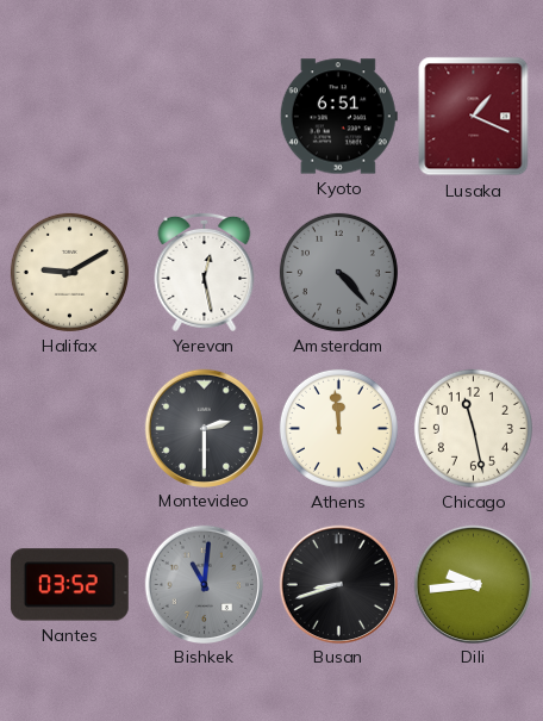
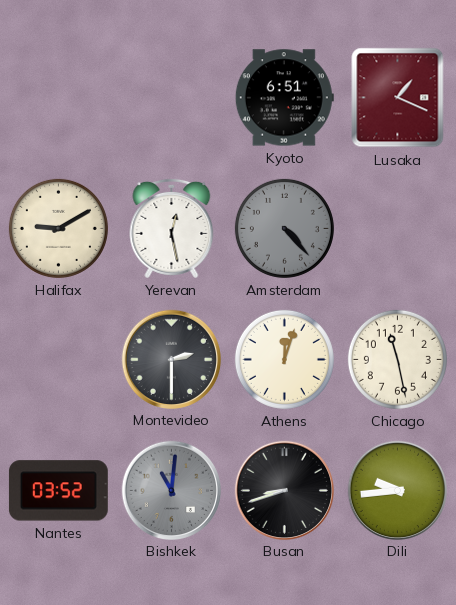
Athens: 11:59 -> 12:03 (284, 359)
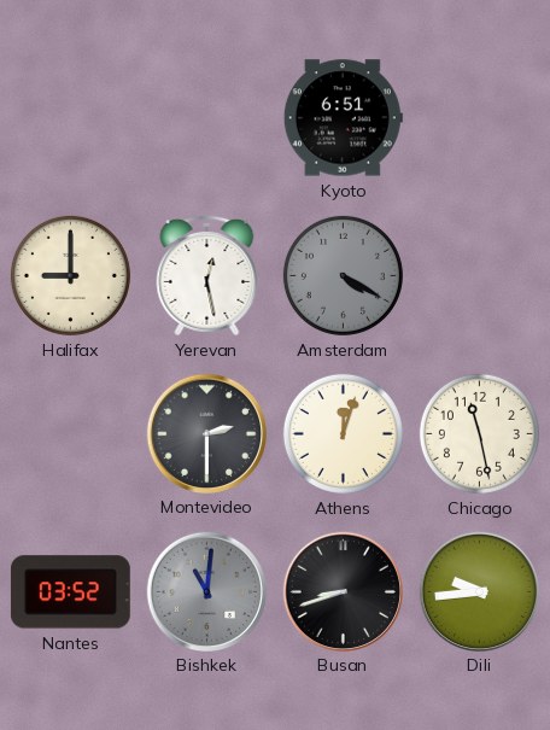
Lusaka: 1:19 -> none (398, 98)
Halifax: 9:10 -> 9:00 (70, 275)
Amsterdam: 4:23 -> 4:20 (343, 275)
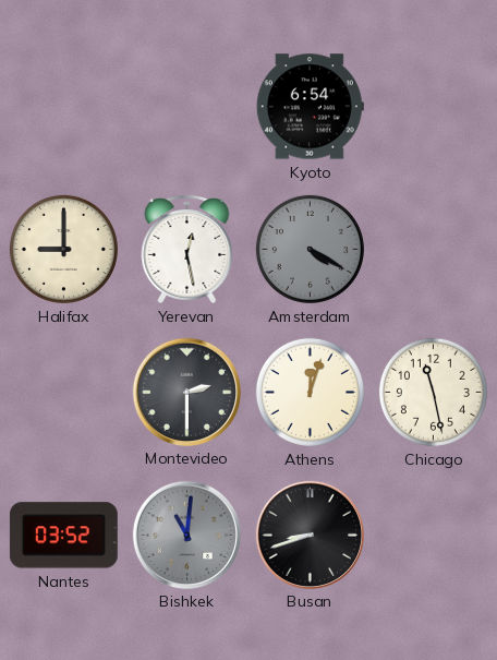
Kyoto: 6:51 -> 6:54 (310, 107)
Dili: 9:44 -> none (479, 591)
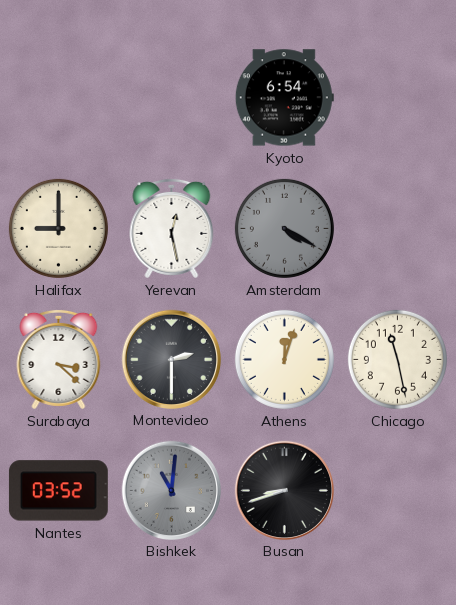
Surabaya: none -> 3:22 (59, 359)
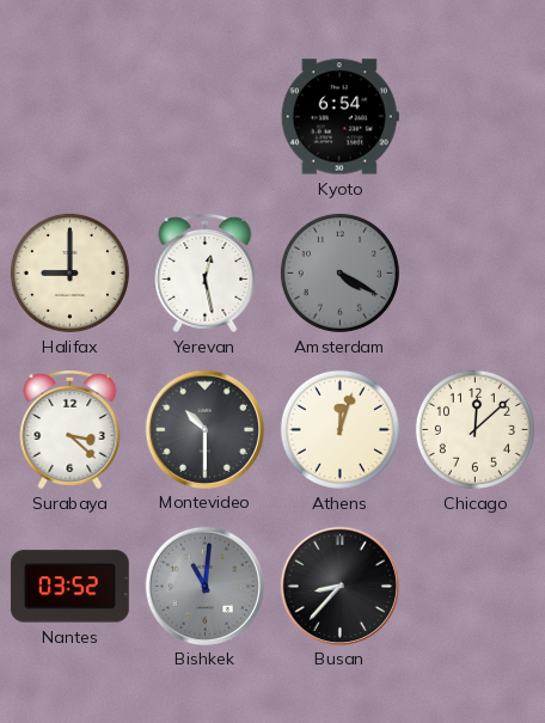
Montevideo: 2:30 -> 10:30 (204, 429)
Chicago: 11:28 -> 12:08 (474, 429)
Busan: 8:42 -> 8:37 (339, 586)
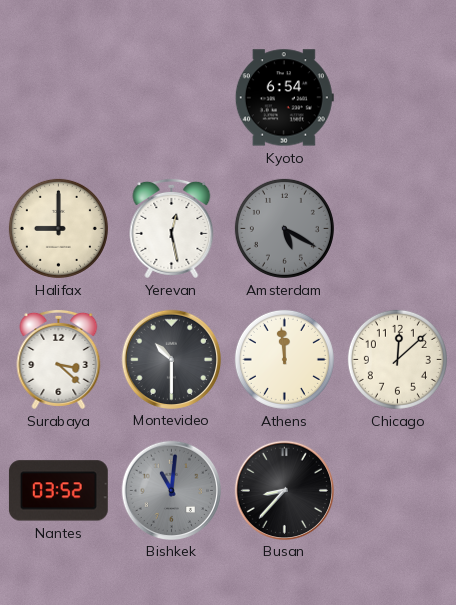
Amsterdam: 4:20 -> 5:20 (284, 228)
Athens: 12:03 -> 11:59 (284, 359)
